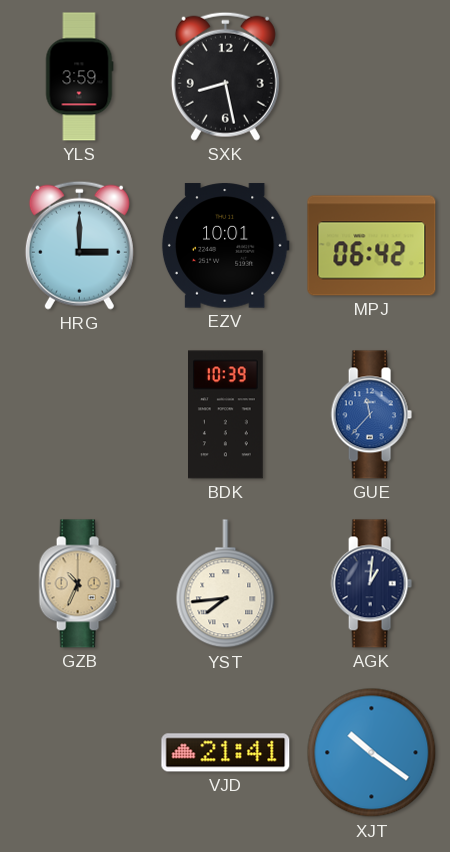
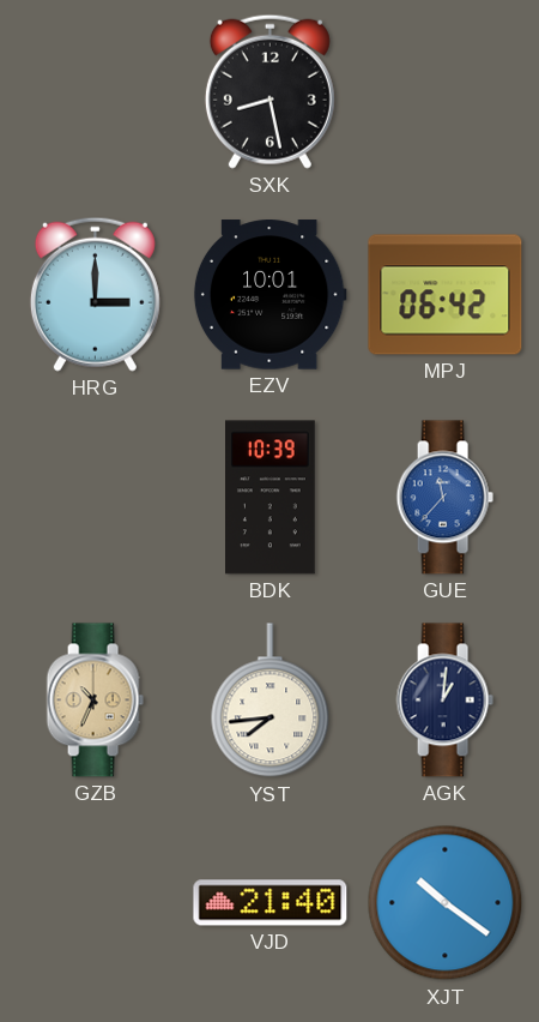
YLS: 3:59 -> none (79, 77)
VJD: 21:41 -> 21:40 (271, 903)
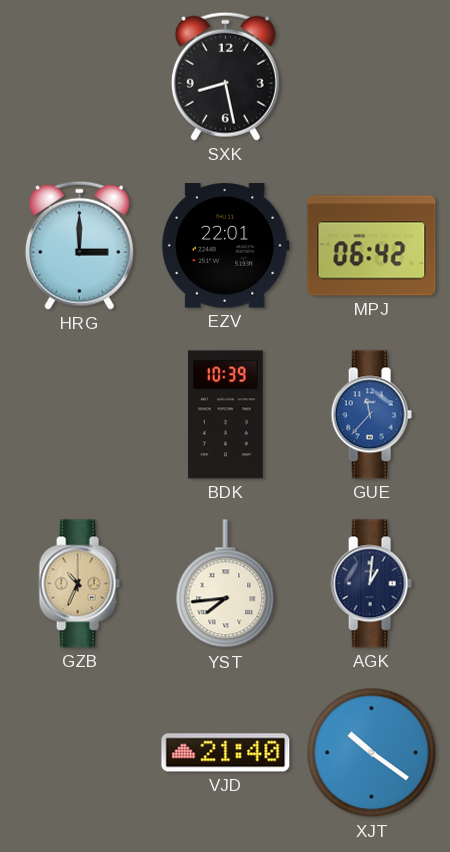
EZV: 10:01 -> 22:01 (225, 246)
